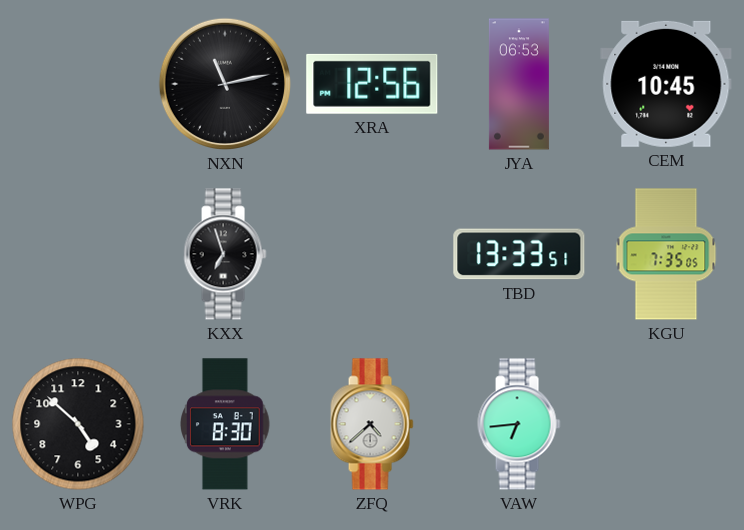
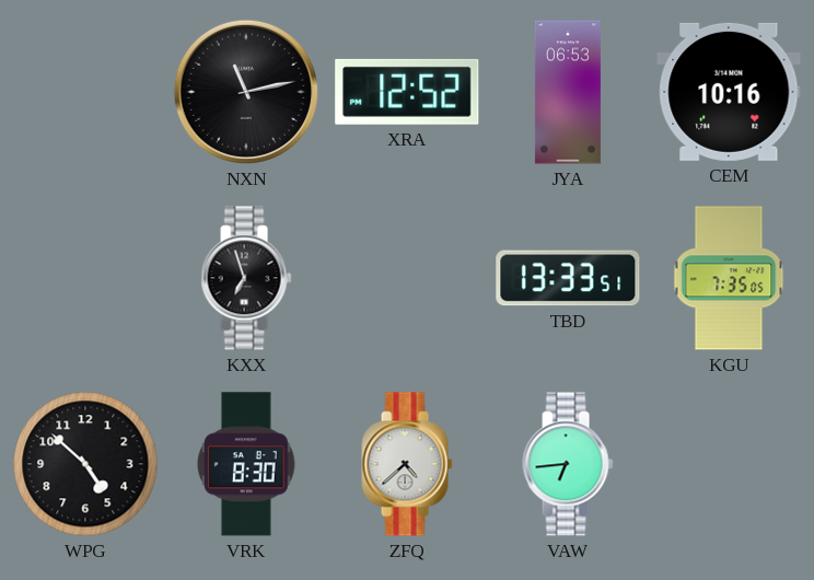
XRA: 12:56 -> 12:52 (407, 92)
CEM: 10:45 -> 10:16 (729, 92)
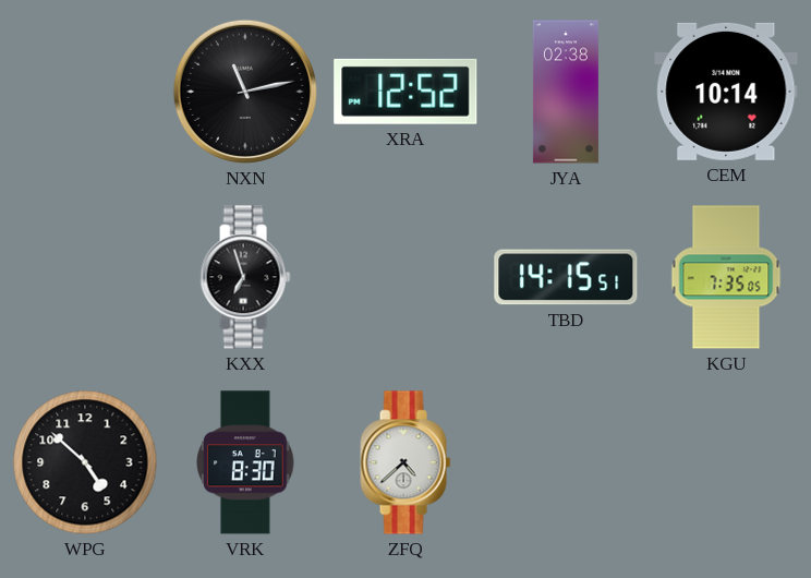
JYA: 06:53 -> 02:38 (566, 92)
CEM: 10:16 -> 10:14 (726, 92)
TBD: 13:33 -> 14:15 (566, 277)
VAW: 6:44 -> none (568, 464)
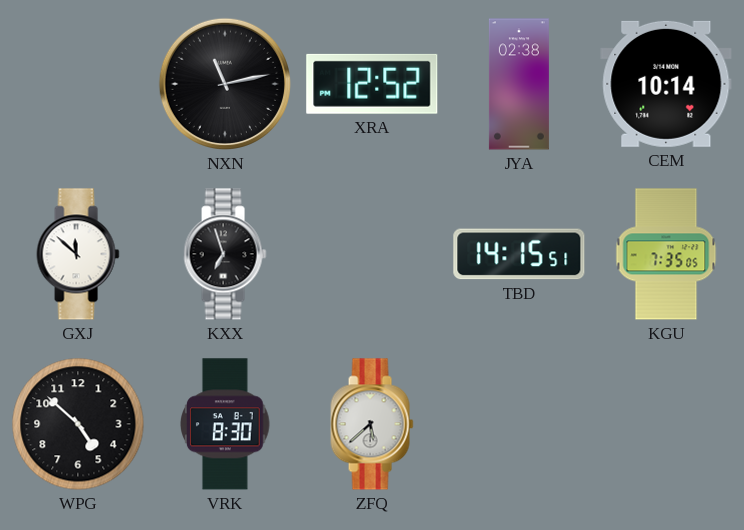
GXJ: none -> 11:52 (78, 254)
ZFQ: 4:38 -> 5:38 (372, 424)
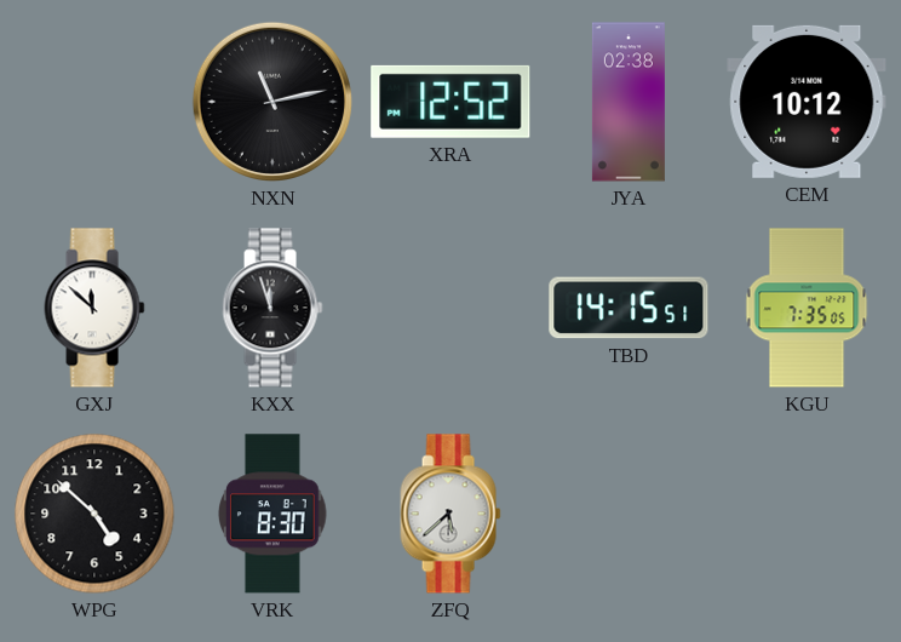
CEM: 10:14 -> 10:12 (807, 102)
KXX: 6:57 -> 11:57 (272, 308)
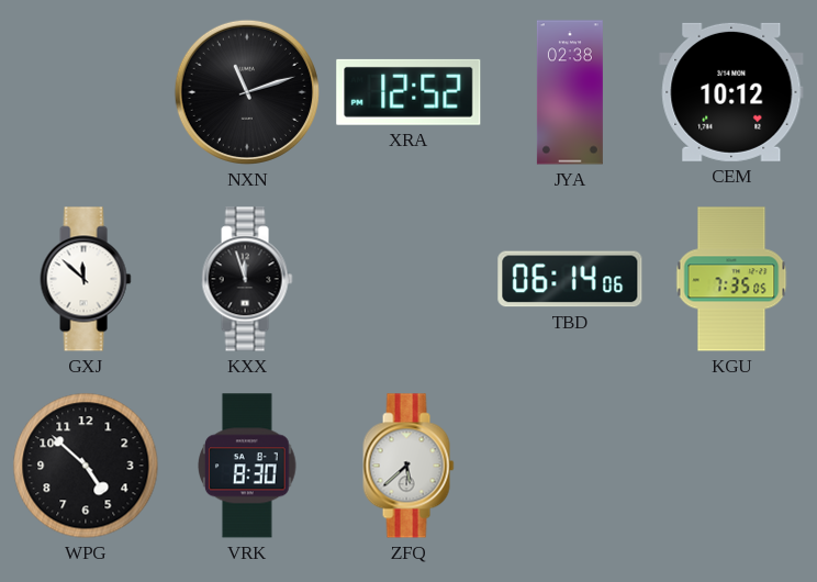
NXN: 11:13 -> 11:12 (247, 92)
TBD: 14:15 -> 06:14 (570, 279)
